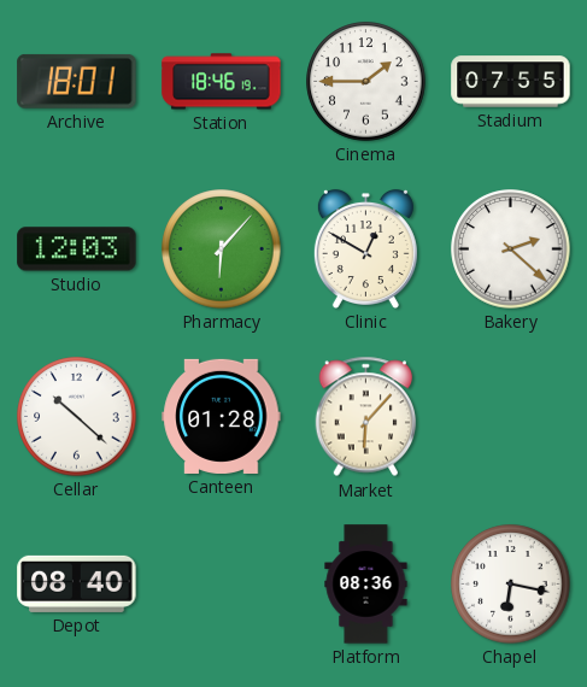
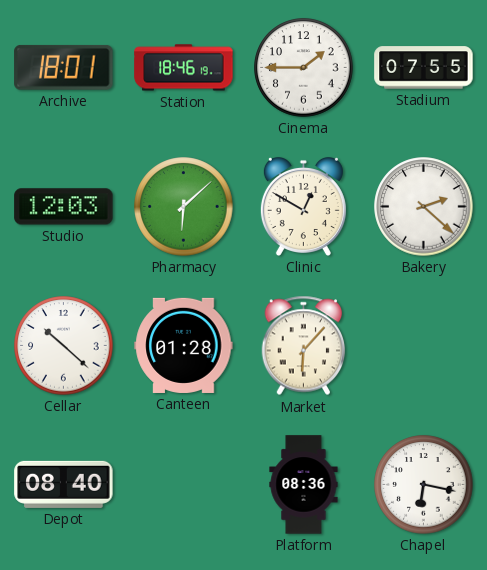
Pharmacy: 6:07 -> 6:08 (184, 207)
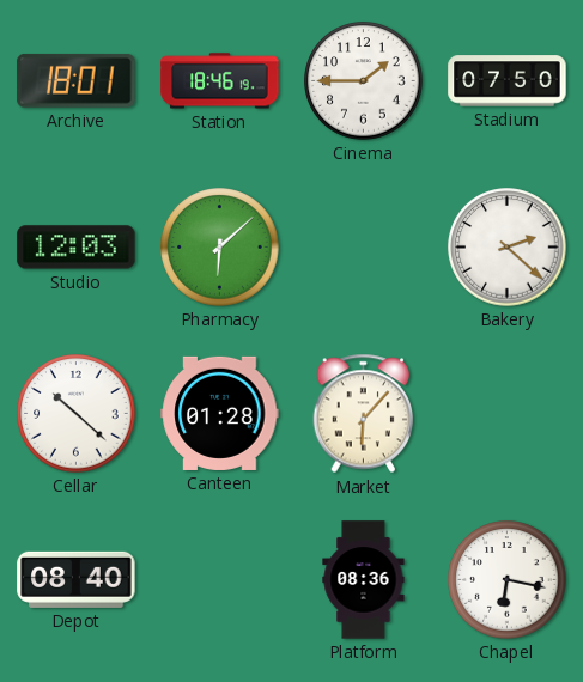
Stadium: 07:55 -> 07:50 (508, 81)
Clinic: 12:50 -> none (303, 206)
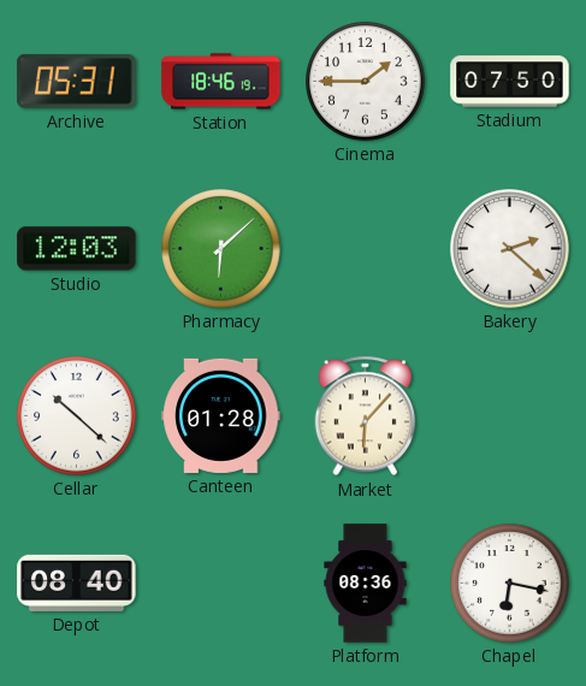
Archive: 18:01 -> 05:31 (77, 81)
